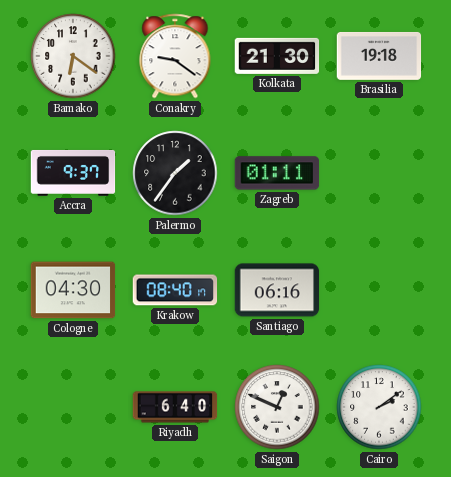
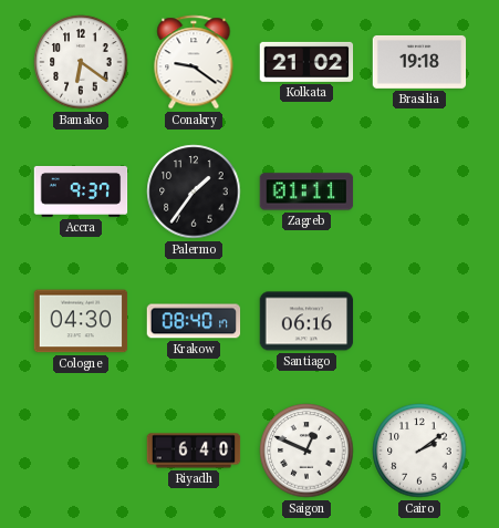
Kolkata: 21:30 -> 21:02 (306, 62)
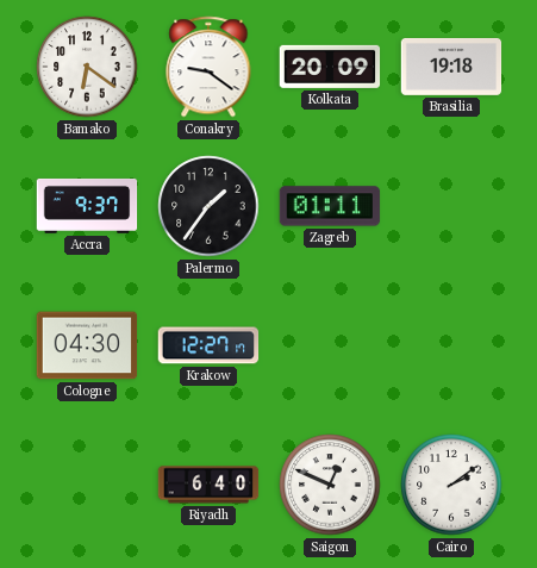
Kolkata: 21:02 -> 20:09 (330, 67)
Krakow: 08:40 -> 12:27 (208, 345)
Santiago: 06:16 -> none (306, 321)
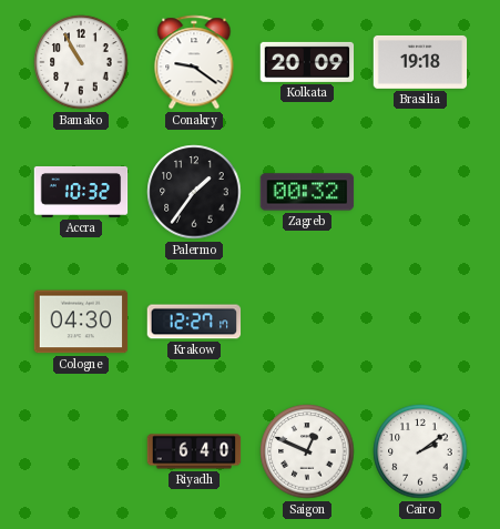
Bamako: 6:21 -> 10:55 (81, 62)
Accra: 9:37 -> 10:32 (81, 192)
Zagreb: 01:11 -> 00:32 (307, 192)
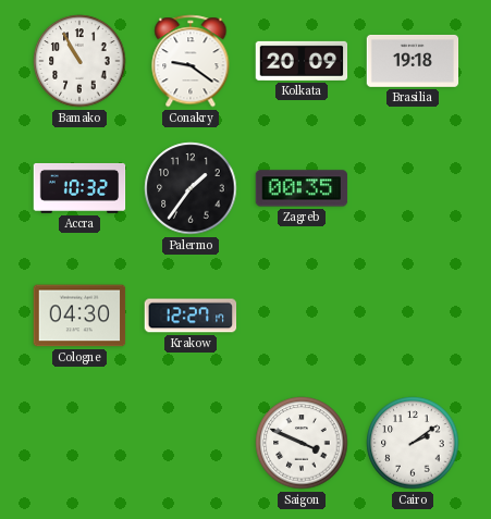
Zagreb: 00:32 -> 00:35 (302, 188)
Riyadh: 6:40 -> none (194, 451)
Saigon: 12:49 -> 3:49 (302, 443)
